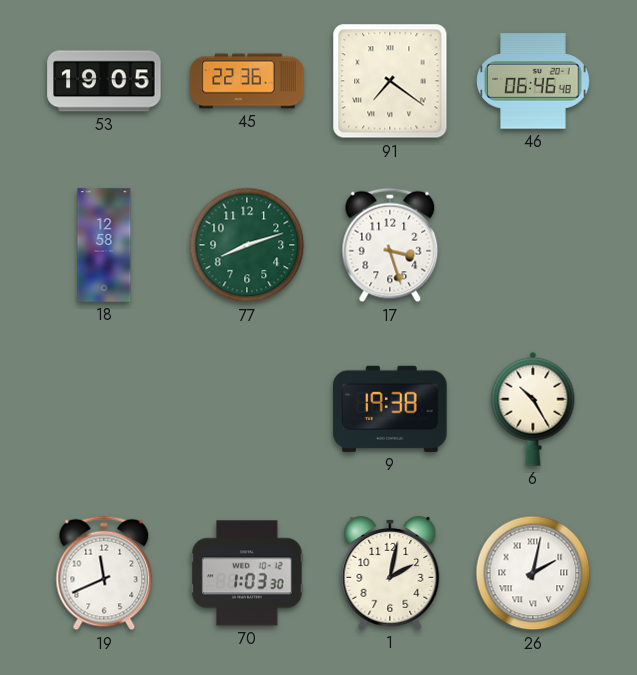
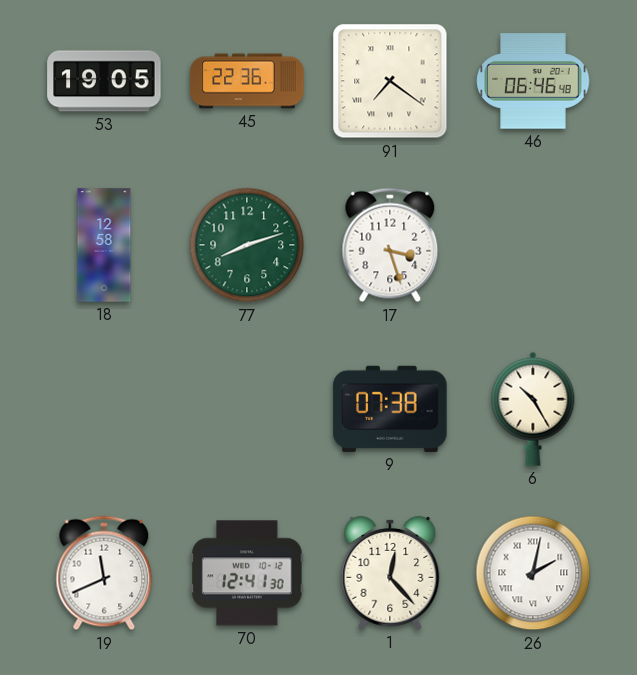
9: 19:38 -> 07:38 (390, 409)
70: 1:03 -> 12:41 (247, 573)
1: 2:02 -> 12:23 (390, 573)
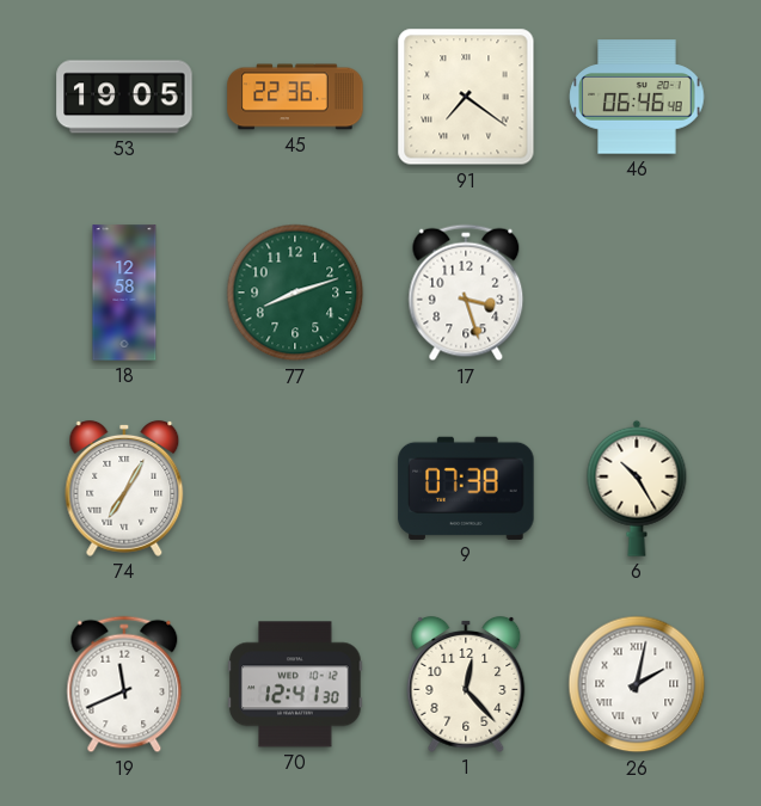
74: none -> 7:05 (124, 488)
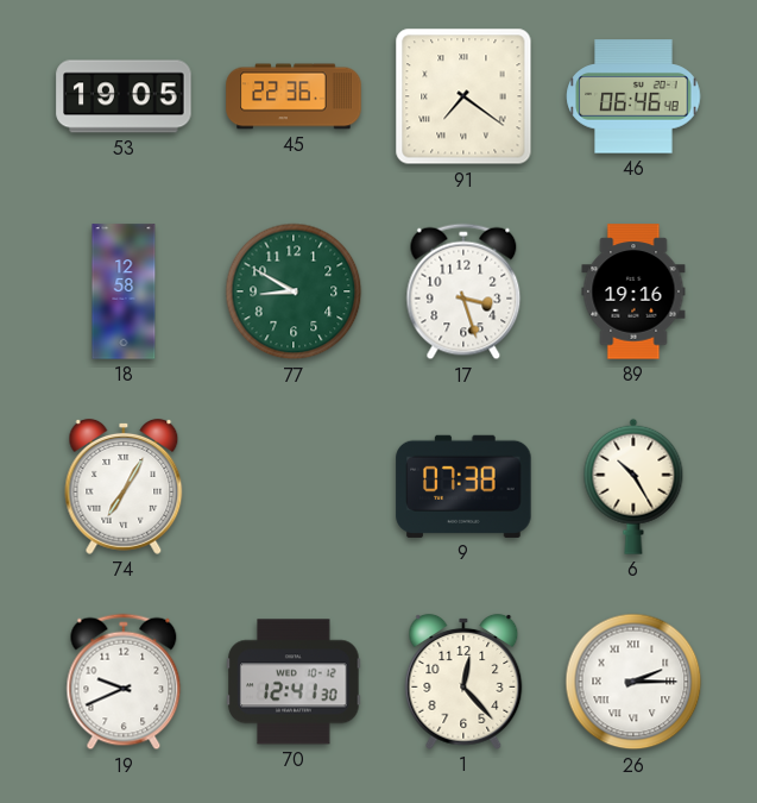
77: 8:12 -> 8:50 (294, 291)
89: none -> 19:16 (633, 291)
19: 11:41 -> 9:41 (124, 682)
26: 2:02 -> 2:15 (633, 682)
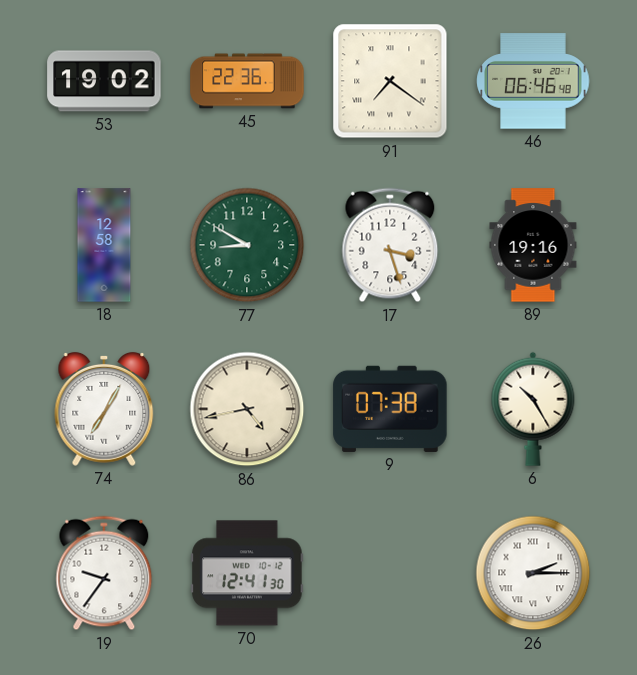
53: 19:05 -> 19:02 (104, 81)
86: none -> 4:43 (247, 409)
19: 9:41 -> 9:36 (104, 573)
1: 12:23 -> none (463, 682)
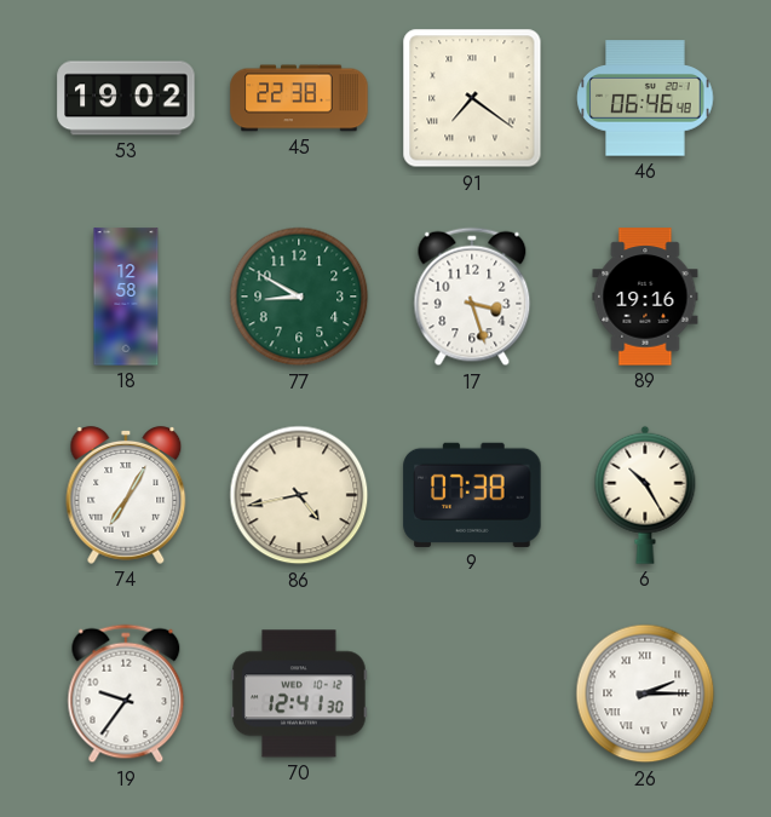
45: 22:36 -> 22:38 (299, 98)
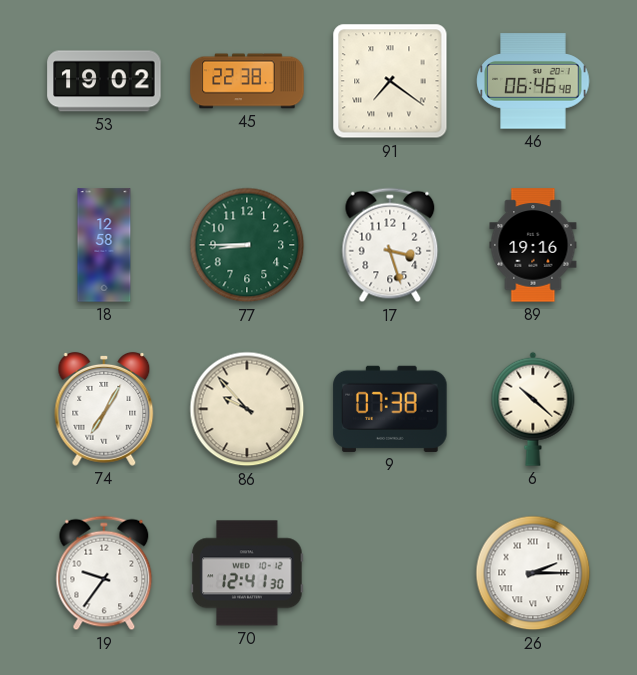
77: 8:50 -> 8:45 (247, 245)
86: 4:43 -> 9:53 (247, 409)
6: 10:25 -> 10:22 (533, 409)
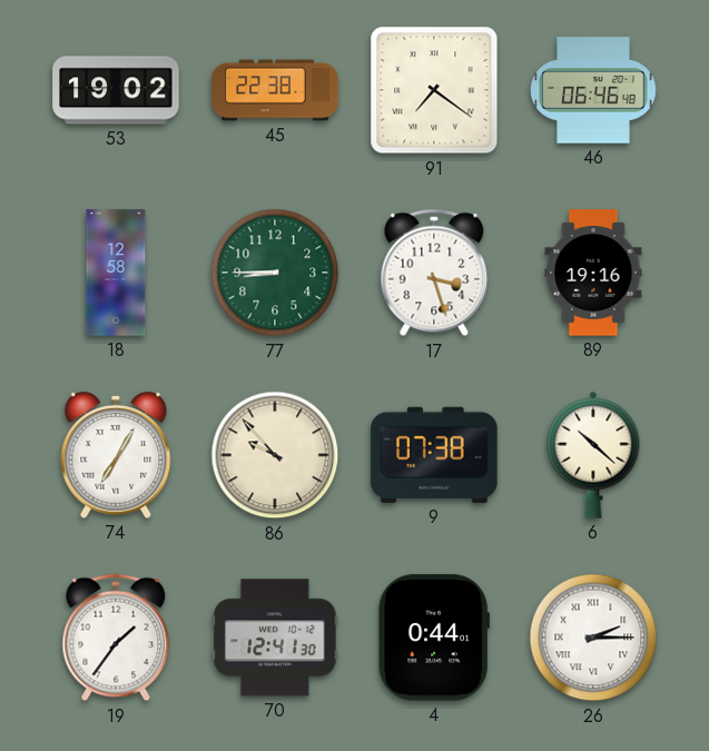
19: 9:36 -> 1:36 (116, 638)
4: none -> 0:44 (434, 638)
